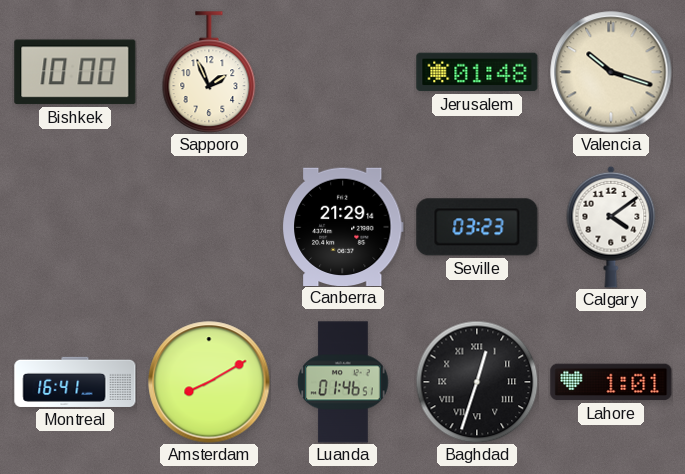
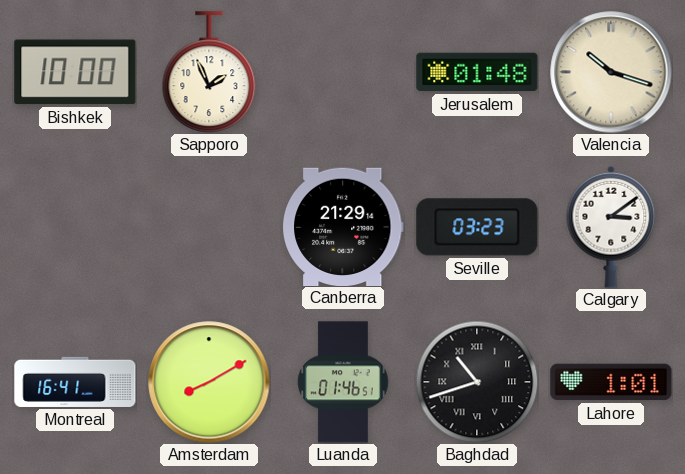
Calgary: 4:09 -> 3:09 (611, 227)
Baghdad: 12:33 -> 10:42 (477, 382)
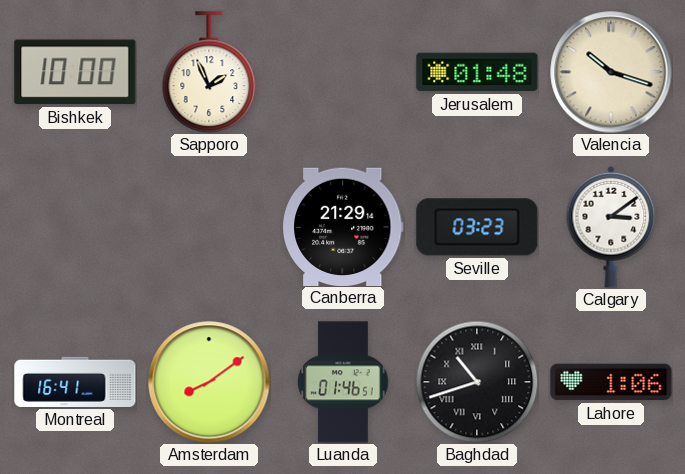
Amsterdam: 8:10 -> 8:09 (209, 382)
Lahore: 1:01 -> 1:06 (611, 382)
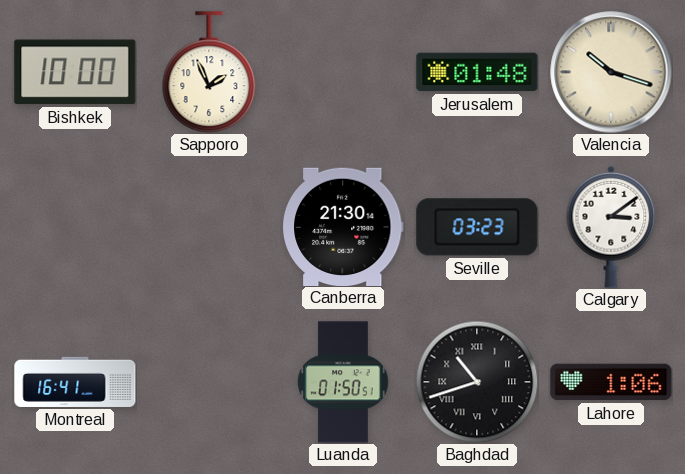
Canberra: 21:29 -> 21:30 (344, 226)
Amsterdam: 8:09 -> none (209, 382)
Luanda: 01:46 -> 01:50 (343, 382)
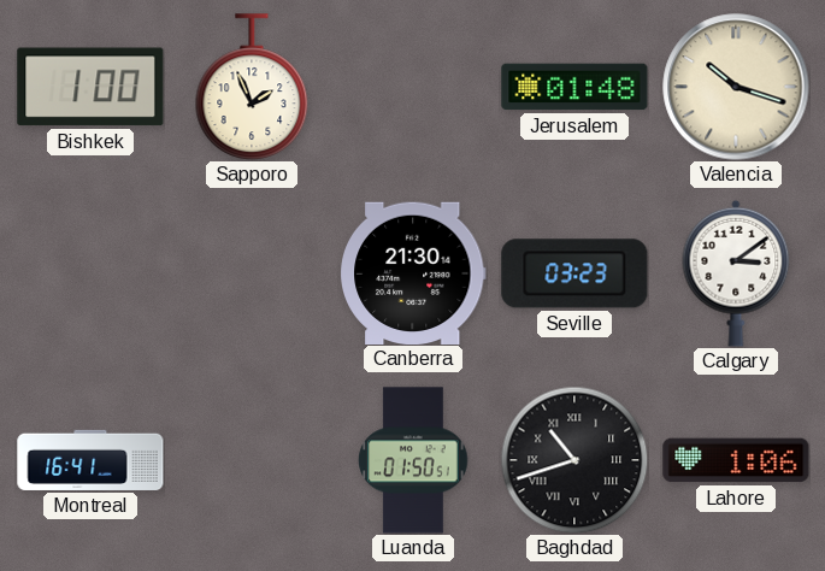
Bishkek: 10:00 -> 1:00 (90, 87)
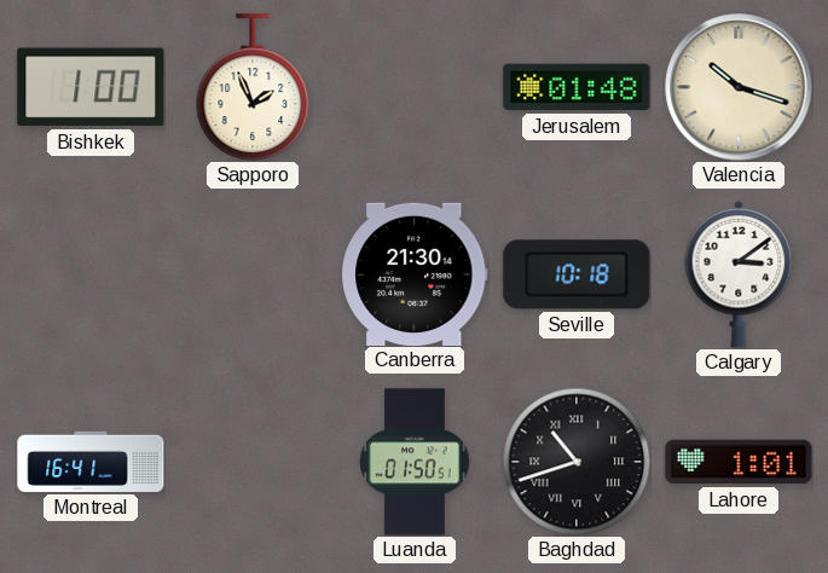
Seville: 03:23 -> 10:18 (577, 274)
Lahore: 1:06 -> 1:01 (739, 462)
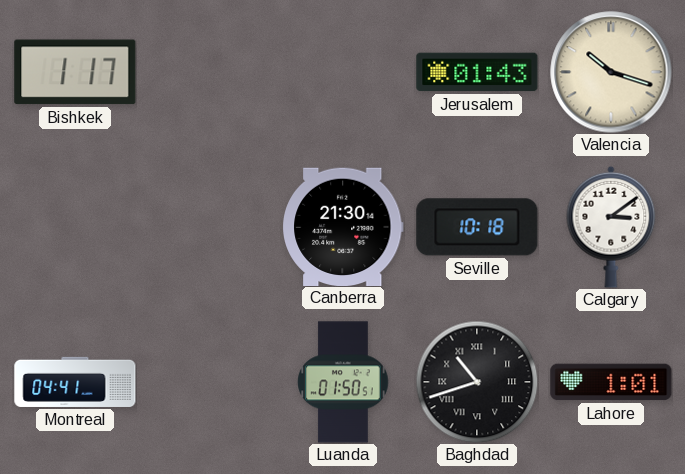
Bishkek: 1:00 -> 1:17 (75, 72)
Sapporo: 1:56 -> none (253, 87)
Jerusalem: 01:48 -> 01:43 (477, 72)
Montreal: 16:41 -> 04:41 (75, 382)
